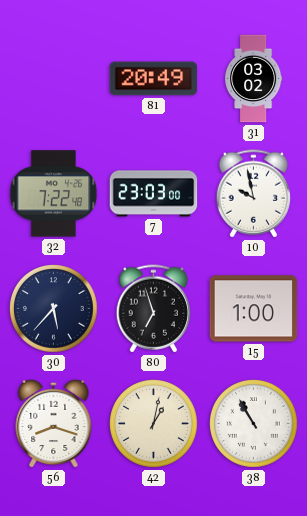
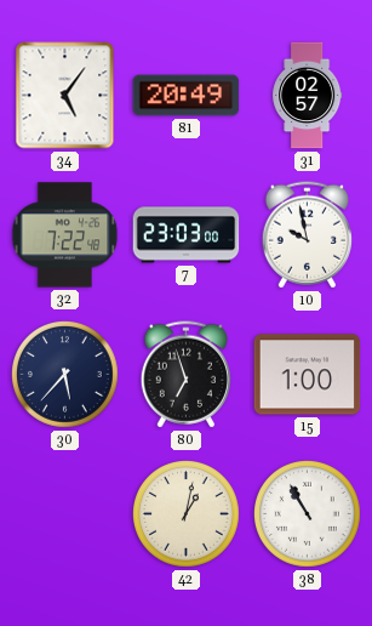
34: none -> 5:06 (65, 96)
31: 03:02 -> 02:57 (308, 96)
56: 8:18 -> none (54, 423)
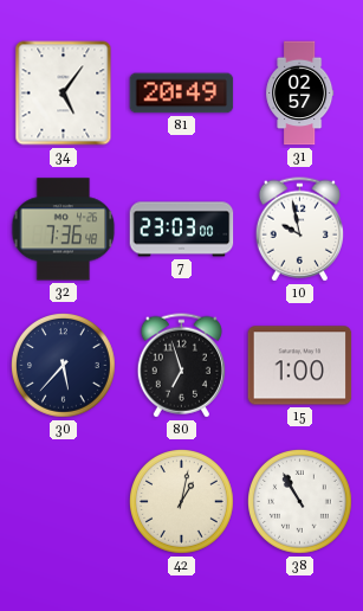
32: 7:22 -> 7:36 (64, 230)
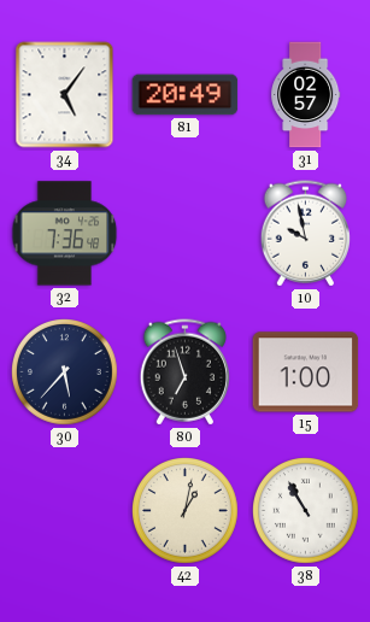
7: 23:03 -> none (182, 230)
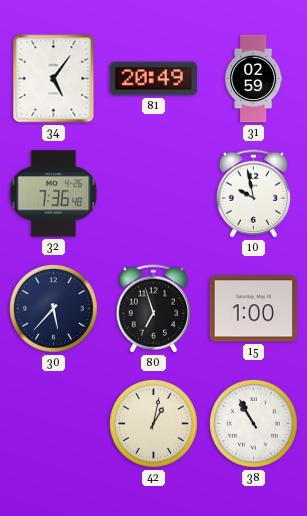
31: 02:57 -> 02:59 (254, 79)
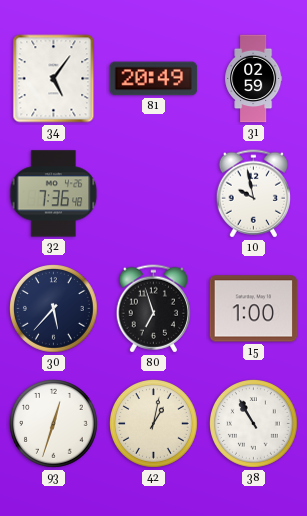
93: none -> 12:33 (54, 424)
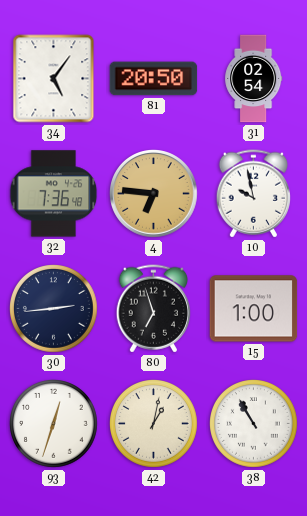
81: 20:49 -> 20:50 (154, 79)
31: 02:59 -> 02:54 (254, 79)
4: none -> 6:46 (154, 194)
30: 5:37 -> 2:44 (54, 309)
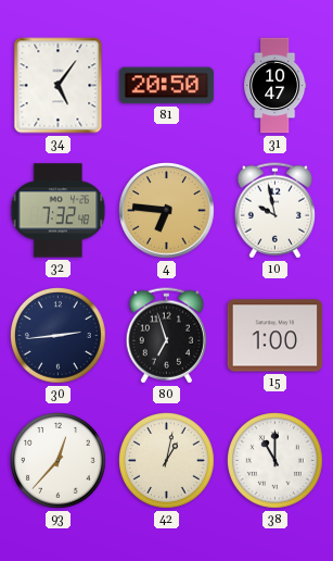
31: 02:54 -> 10:47 (276, 86)
32: 7:36 -> 7:32 (59, 211)
93: 12:33 -> 12:37 (59, 461)
38: 10:55 -> 11:00 (276, 461)
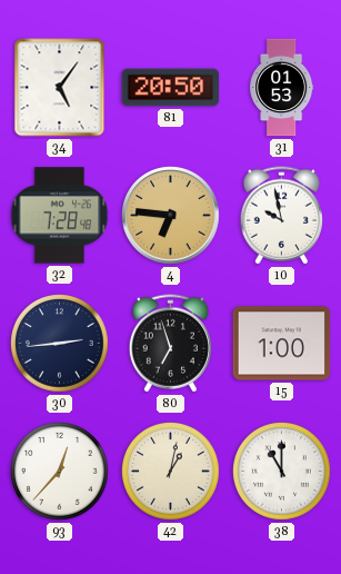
31: 10:47 -> 01:53 (282, 88)
32: 7:32 -> 7:28 (60, 216)
